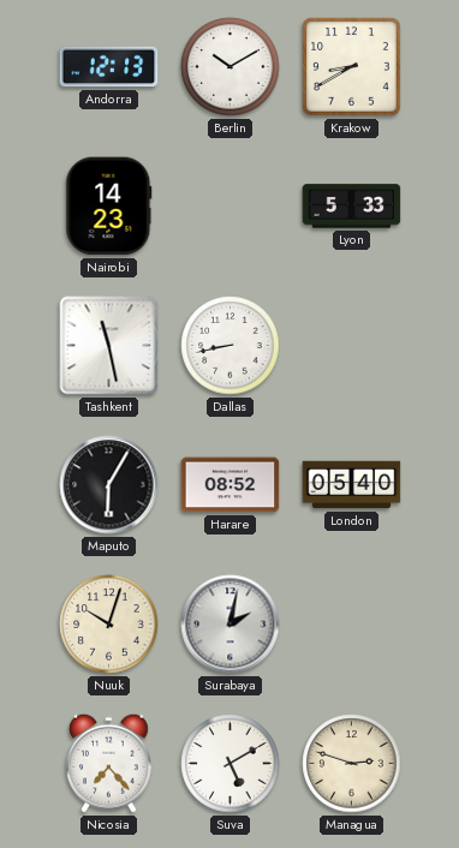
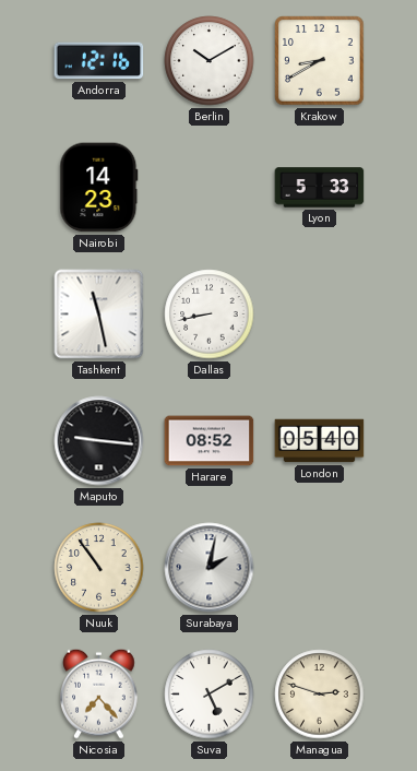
Andorra: 12:13 -> 12:16 (99, 61)
Maputo: 6:05 -> 9:16 (99, 441)
Nuuk: 10:03 -> 10:54 (99, 568)
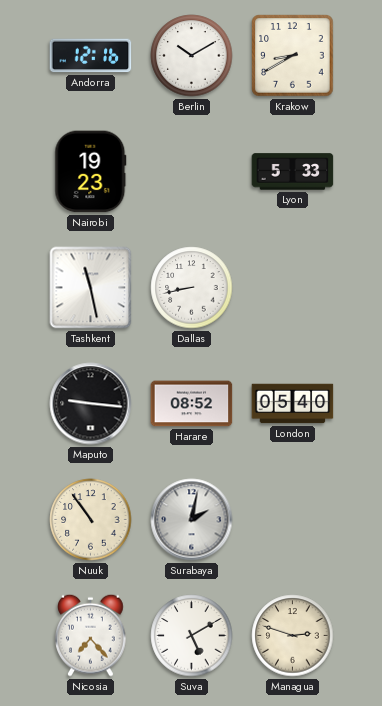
Nairobi: 14:23 -> 19:23 (91, 172)
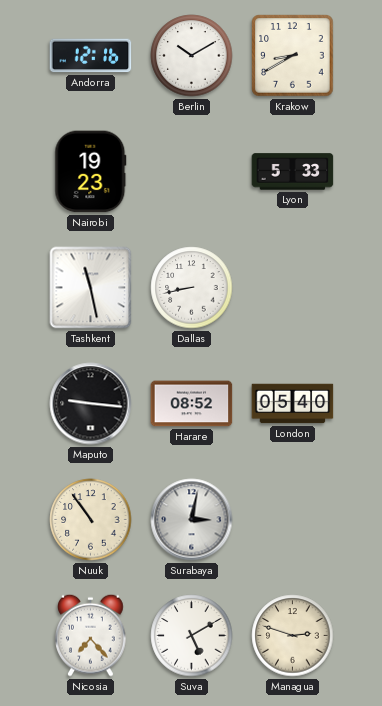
Surabaya: 2:02 -> 3:02 (192, 520)
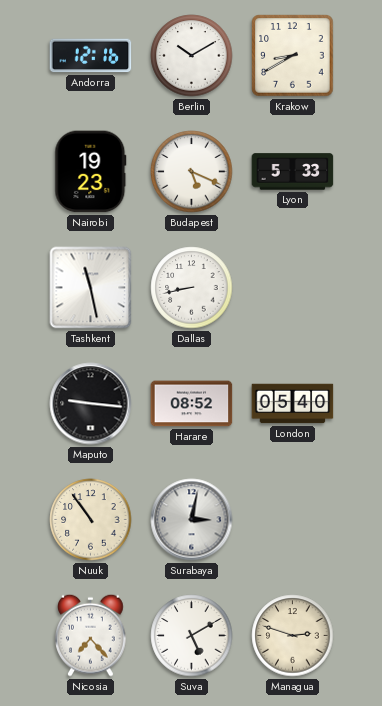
Budapest: none -> 5:19 (192, 172)
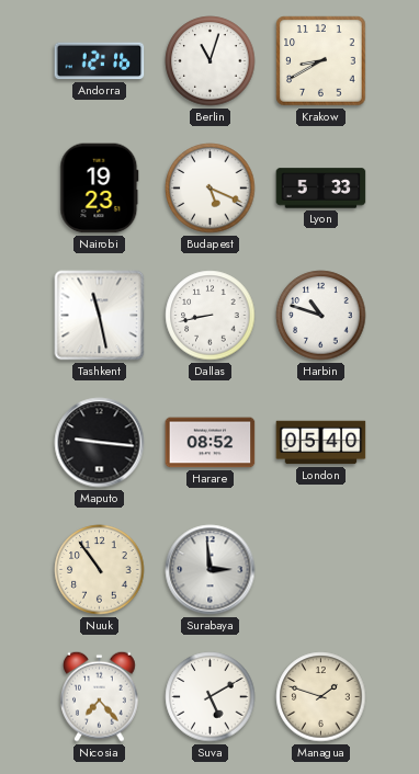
Berlin: 10:10 -> 11:03 (211, 61)
Harbin: none -> 10:48 (321, 316)
Surabaya: 3:02 -> 2:59 (211, 570)
Managua: 2:48 -> 1:48 (321, 697)
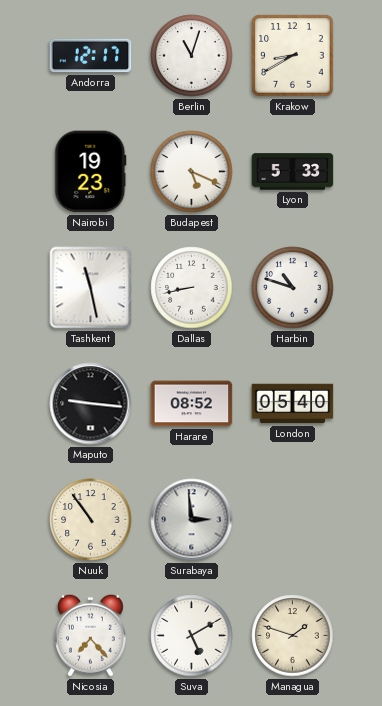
Andorra: 12:16 -> 12:17 (91, 56)
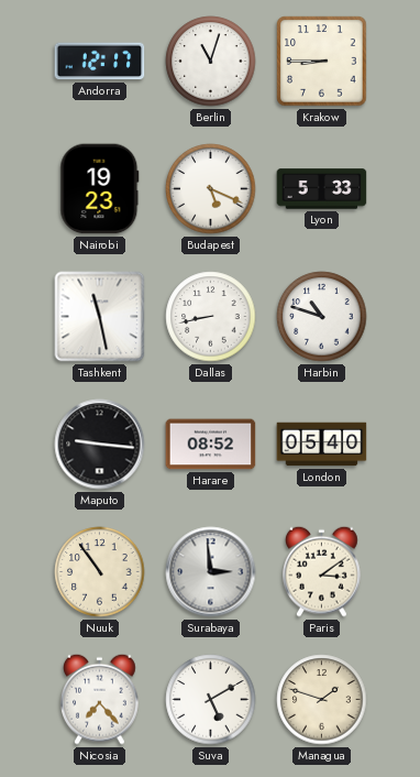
Krakow: 8:40 -> 8:45 (322, 62)
Paris: none -> 3:09 (322, 571)
